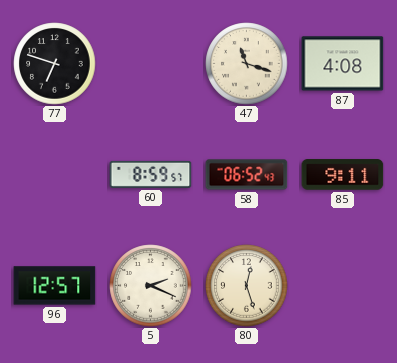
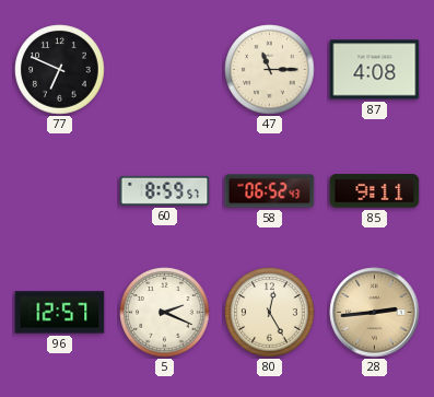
77: 6:48 -> 6:49 (60, 70)
47: 11:18 -> 11:15 (270, 70)
80: 12:27 -> 12:25 (270, 313)
28: none -> 2:44 (375, 313)
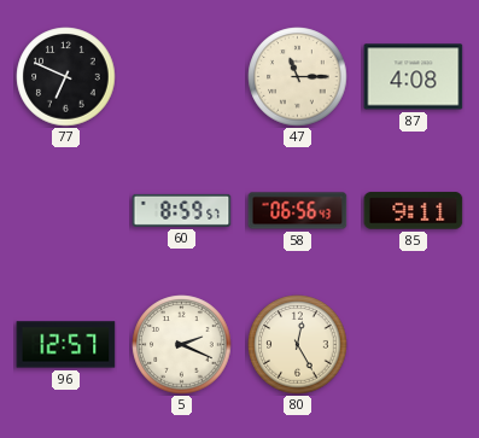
58: 06:52 -> 06:56 (298, 211)
28: 2:44 -> none (375, 313)
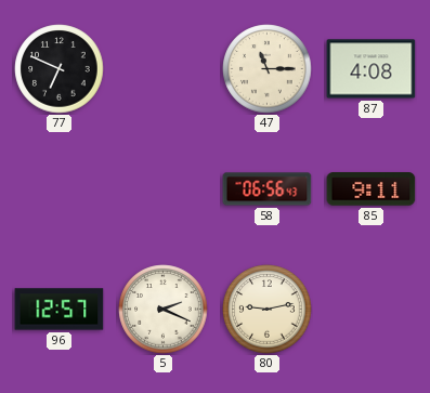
60: 8:59 -> none (182, 210)
80: 12:25 -> 9:13 (268, 310)
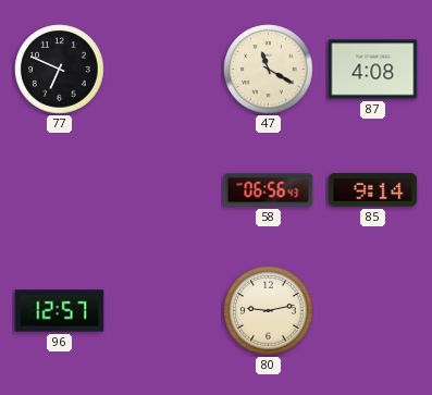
47: 11:15 -> 11:20 (269, 70)
85: 9:11 -> 9:14 (373, 190)
5: 2:19 -> none (164, 310)
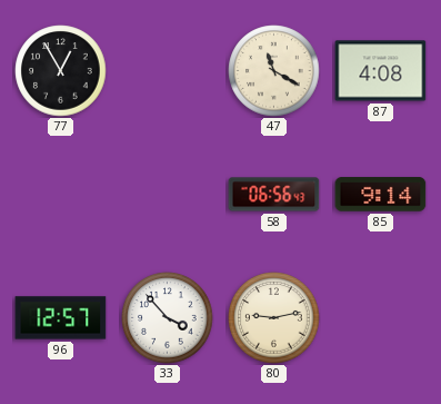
77: 6:49 -> 12:55 (61, 71)
33: none -> 3:53 (168, 318)
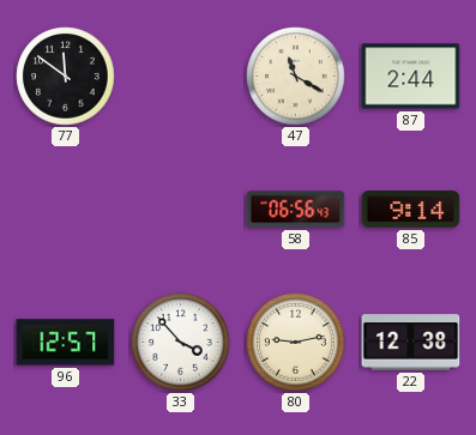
77: 12:55 -> 11:51 (66, 77)
87: 4:08 -> 2:44 (411, 77)
22: none -> 12:38 (411, 343)
